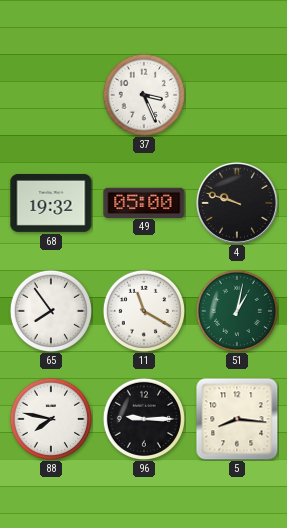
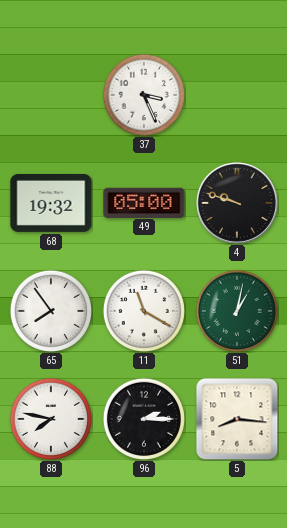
96: 9:15 -> 2:15 (143, 418)
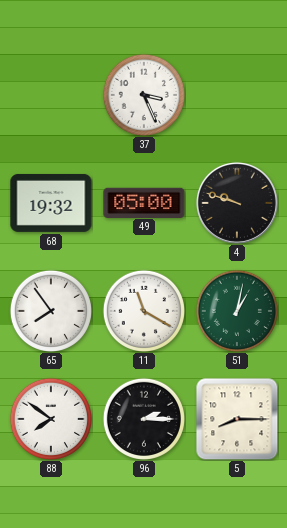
88: 7:47 -> 7:51 (50, 418)
5: 8:16 -> 8:15 (237, 419)
